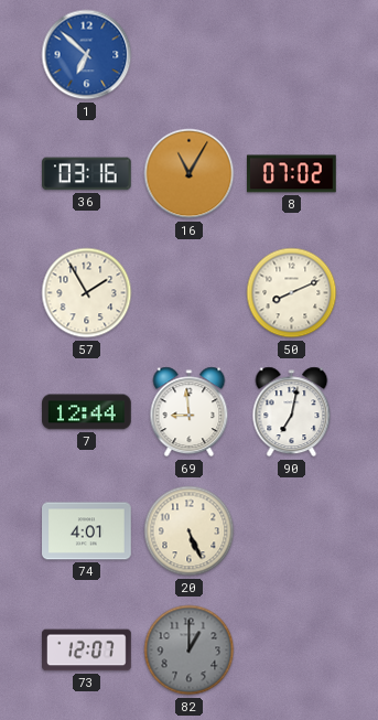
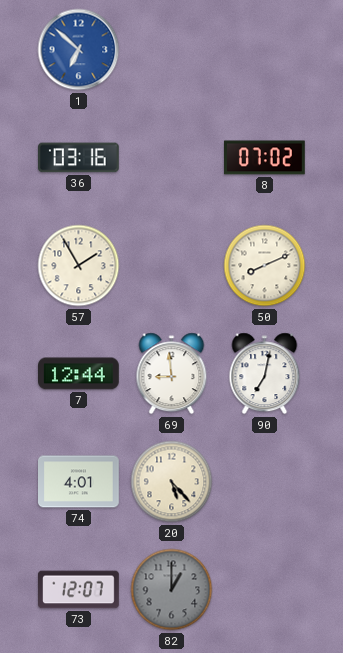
16: 11:05 -> none (190, 174)
20: 5:26 -> 5:23 (172, 482)
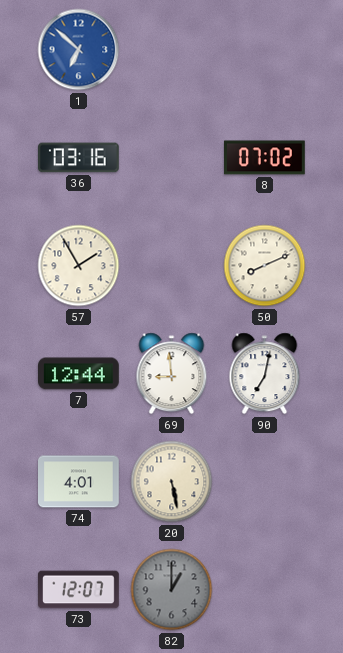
20: 5:23 -> 5:28 (172, 482)
